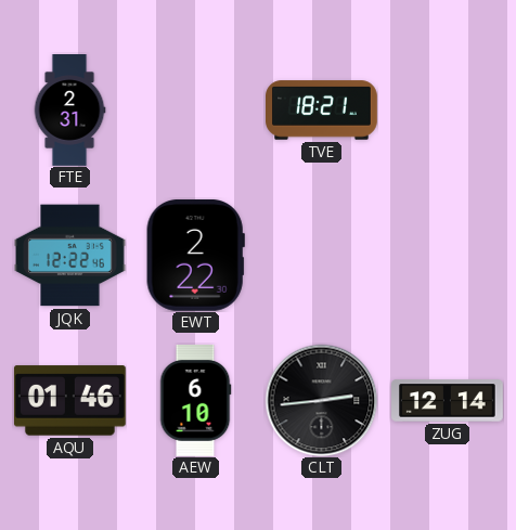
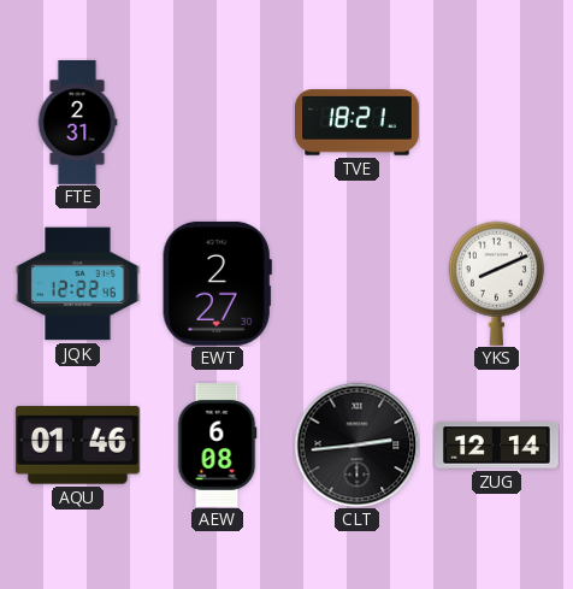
EWT: 2:22 -> 2:27 (217, 283)
YKS: none -> 8:11 (496, 283)
AEW: 6:10 -> 6:08 (217, 446)
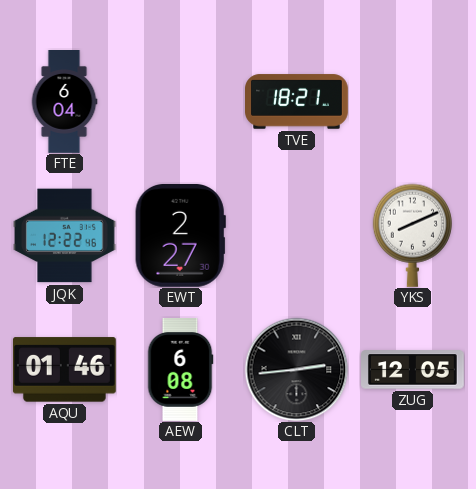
FTE: 2:31 -> 6:04 (64, 102)
ZUG: 12:14 -> 12:05 (413, 370)
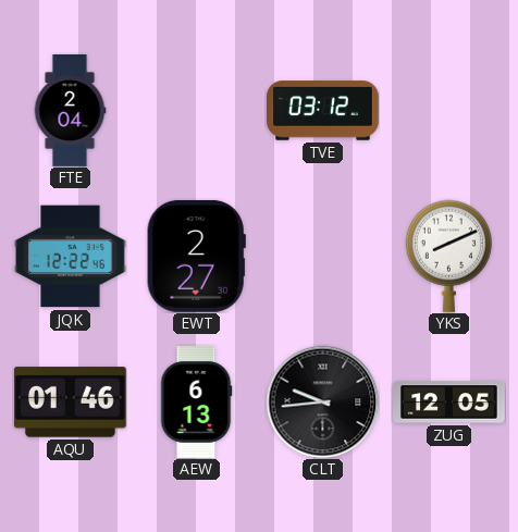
FTE: 6:04 -> 2:04 (70, 111)
TVE: 18:21 -> 03:12 (323, 111)
AEW: 6:08 -> 6:13 (196, 403)
CLT: 2:44 -> 9:44 (322, 401)
